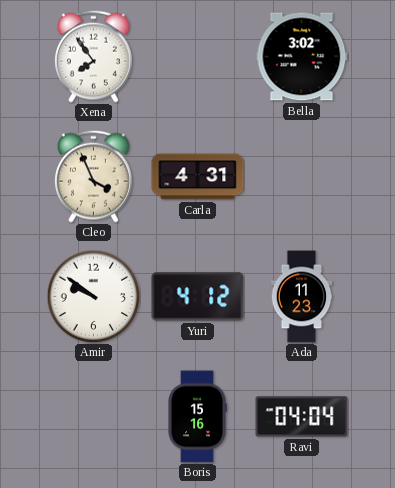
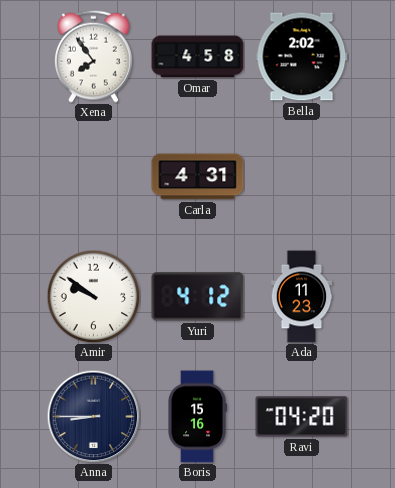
Omar: none -> 4:58 (198, 57)
Bella: 3:02 -> 2:02 (302, 57)
Cleo: 3:56 -> none (93, 176)
Anna: none -> 8:45 (93, 416)
Ravi: 04:04 -> 04:20 (302, 417)
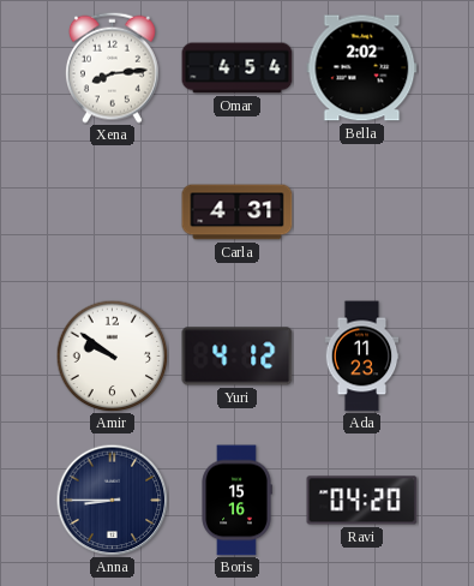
Xena: 7:54 -> 8:14 (112, 67)
Omar: 4:58 -> 4:54 (238, 68)
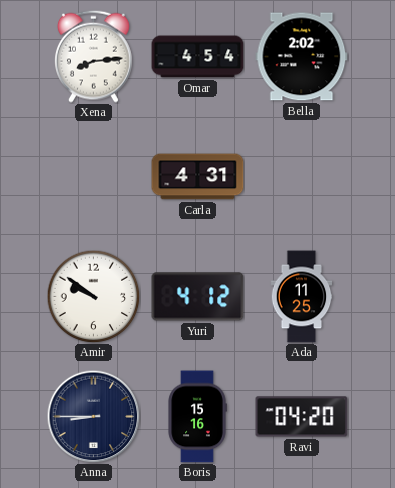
Ada: 11:23 -> 11:25 (302, 297)
